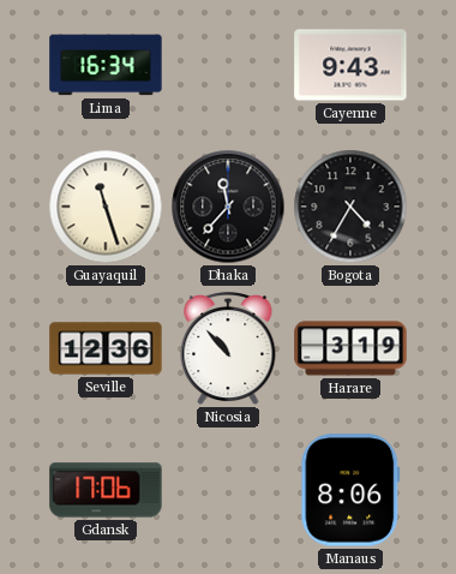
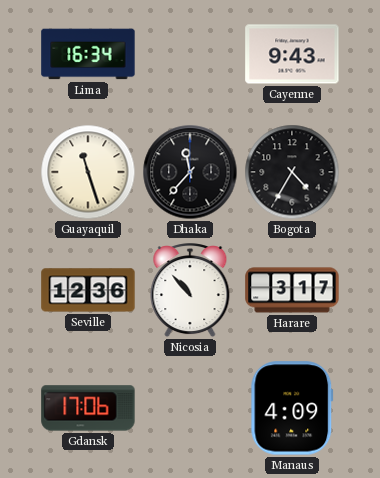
Harare: 3:19 -> 3:17 (292, 290)
Manaus: 8:06 -> 4:09 (292, 408)
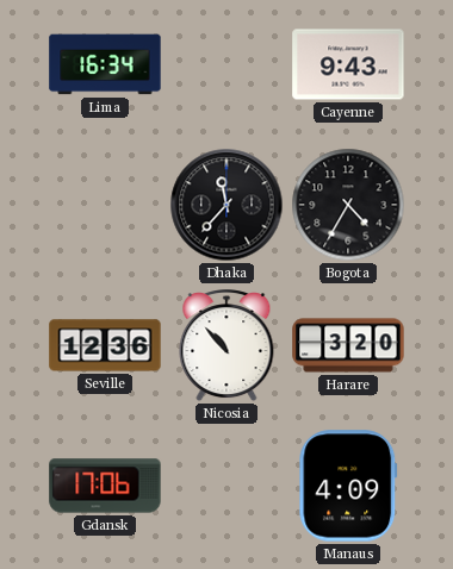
Guayaquil: 11:27 -> none (88, 172)
Harare: 3:17 -> 3:20 (348, 345)
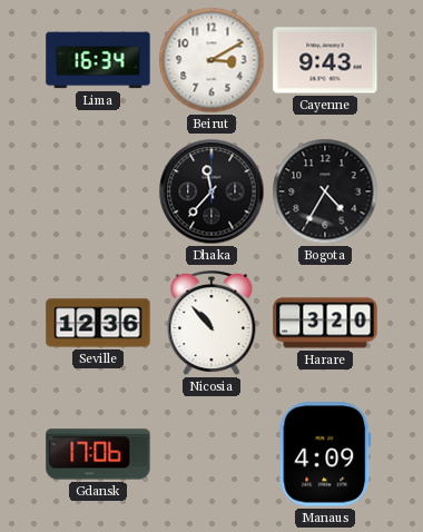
Beirut: none -> 3:10 (211, 60)
